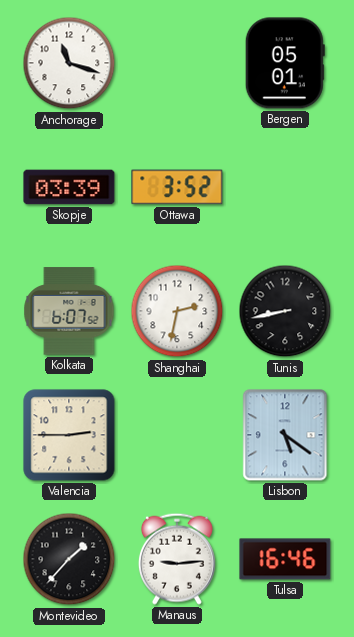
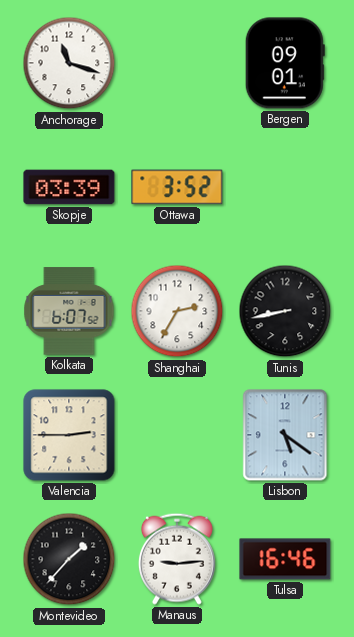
Bergen: 05:01 -> 09:01 (285, 63)
Shanghai: 2:32 -> 2:35 (177, 311)
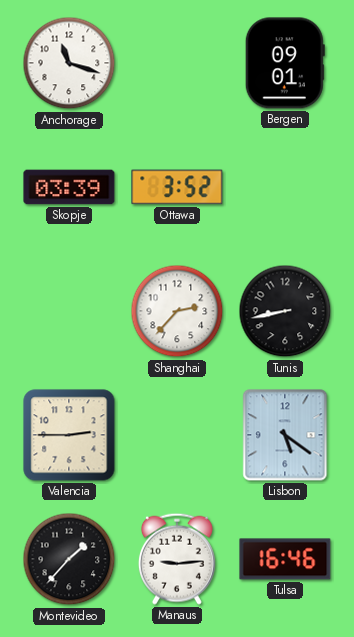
Kolkata: 6:07 -> none (69, 311)
Shanghai: 2:35 -> 2:37 (177, 311)
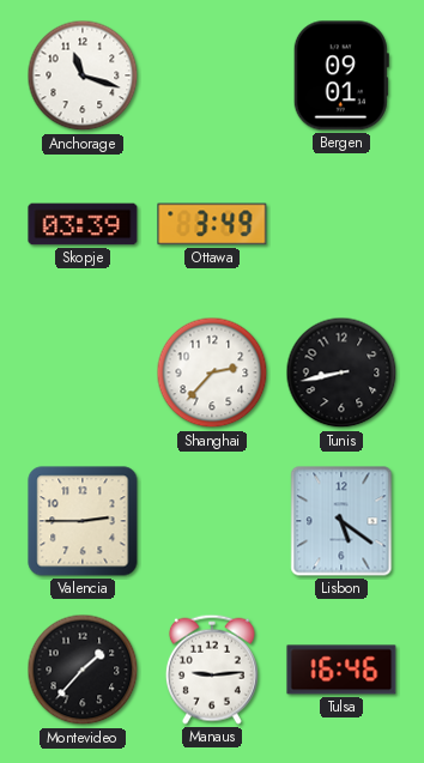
Ottawa: 3:52 -> 3:49 (212, 224)
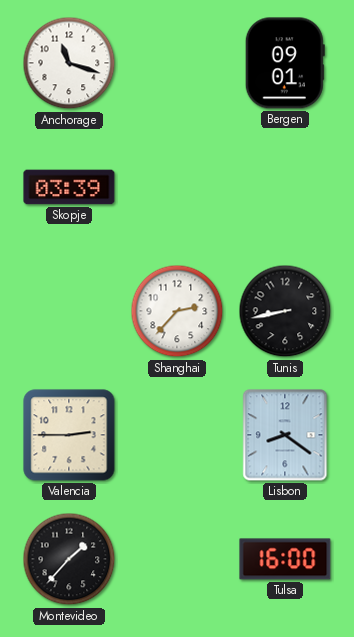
Ottawa: 3:49 -> none (212, 224)
Lisbon: 5:21 -> 8:21 (285, 435)
Manaus: 9:14 -> none (212, 670)
Tulsa: 16:46 -> 16:00 (285, 559)
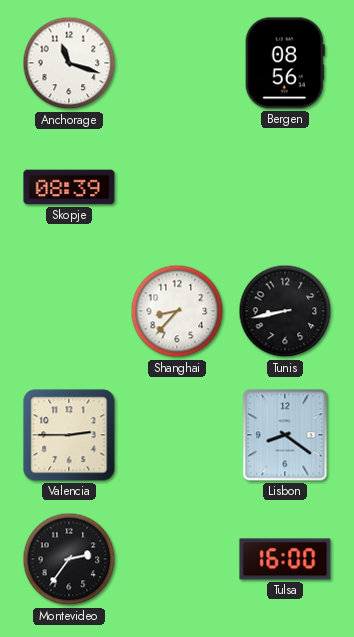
Bergen: 09:01 -> 08:56 (285, 63)
Skopje: 03:39 -> 08:39 (69, 187)
Shanghai: 2:37 -> 8:37 (177, 311)
Montevideo: 1:37 -> 2:36 (69, 559)
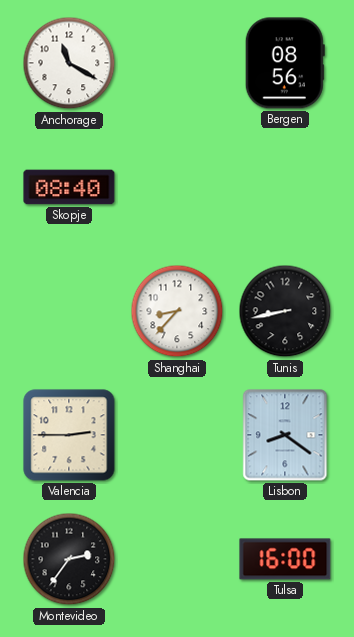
Anchorage: 11:18 -> 11:20 (69, 63)
Skopje: 08:39 -> 08:40 (69, 187)
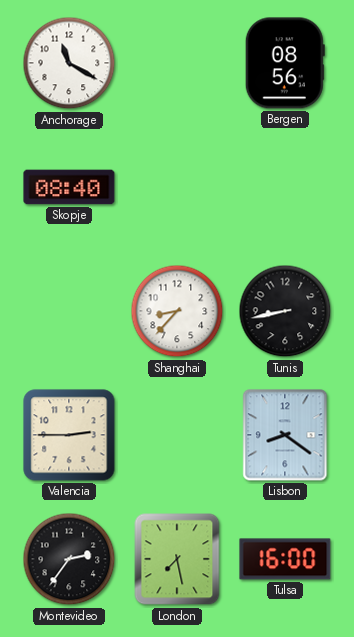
London: none -> 7:28 (177, 559)
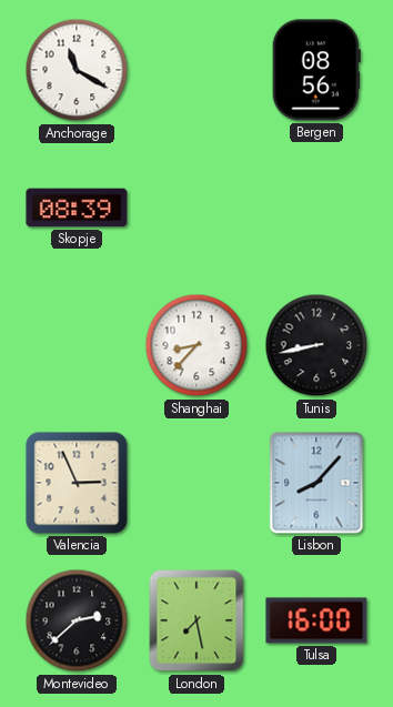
Skopje: 08:40 -> 08:39 (77, 208)
Valencia: 2:45 -> 2:56 (77, 483)
Lisbon: 8:21 -> 8:07 (316, 483)
Montevideo: 2:36 -> 2:38 (77, 620)
